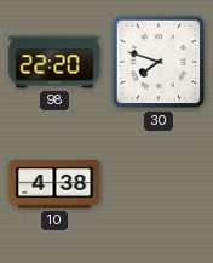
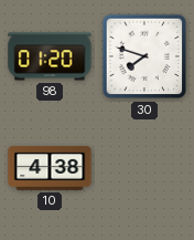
98: 22:20 -> 01:20 (50, 56)
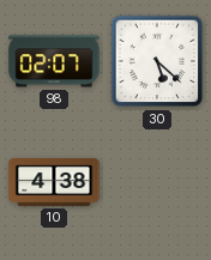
98: 01:20 -> 02:07 (54, 61)
30: 7:48 -> 5:22 (157, 61)
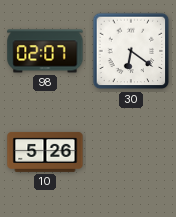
30: 5:22 -> 6:21 (131, 51)
10: 4:38 -> 5:26 (45, 152)
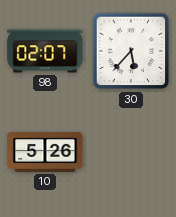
30: 6:21 -> 5:37 (131, 51)
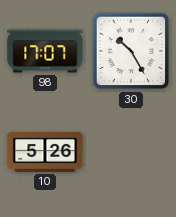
98: 02:07 -> 17:07 (45, 51)
30: 5:37 -> 10:25 (131, 51)
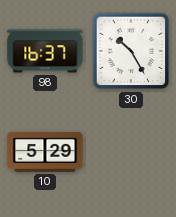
98: 17:07 -> 16:37 (45, 51)
10: 5:26 -> 5:29 (45, 152)
